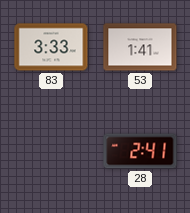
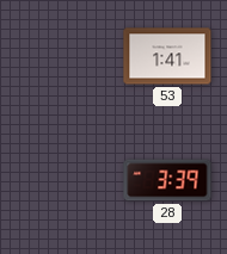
83: 3:33 -> none (51, 47)
28: 2:41 -> 3:39 (167, 180)
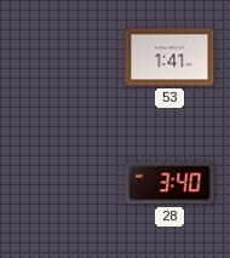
28: 3:39 -> 3:40 (169, 183)
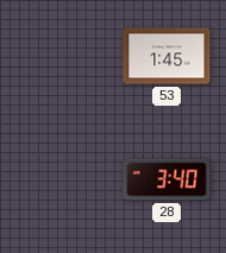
53: 1:41 -> 1:45 (167, 56)
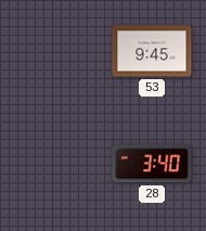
53: 1:45 -> 9:45 (152, 51)
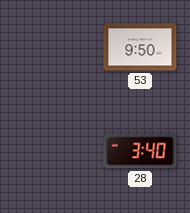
53: 9:45 -> 9:50 (140, 47)
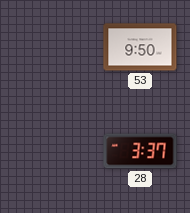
28: 3:40 -> 3:37 (140, 151)
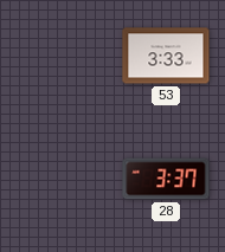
53: 9:50 -> 3:33 (166, 56)
